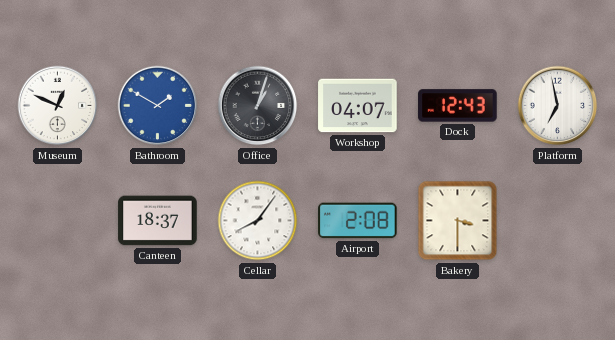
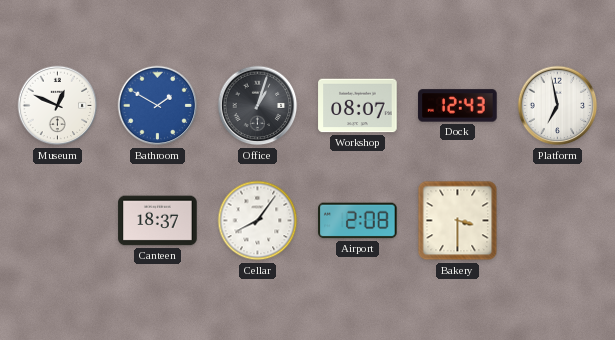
Workshop: 04:07 -> 08:07 (358, 106)
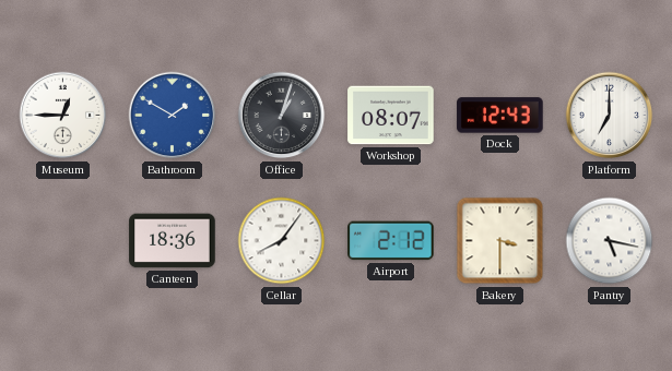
Museum: 12:49 -> 12:45 (63, 116)
Platform: 6:58 -> 7:00 (610, 116)
Canteen: 18:37 -> 18:36 (173, 241)
Airport: 2:08 -> 2:12 (391, 241)
Pantry: none -> 5:17 (610, 241)
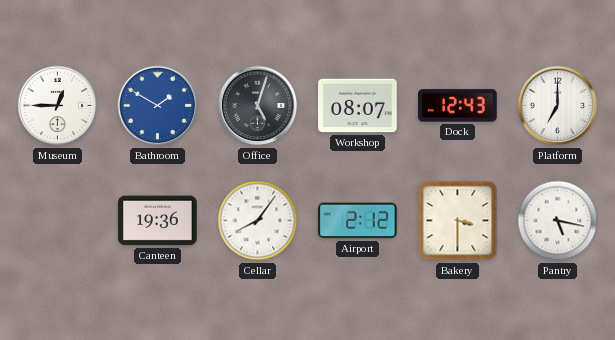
Office: 1:03 -> 5:03 (258, 106)
Canteen: 18:36 -> 19:36 (158, 221)
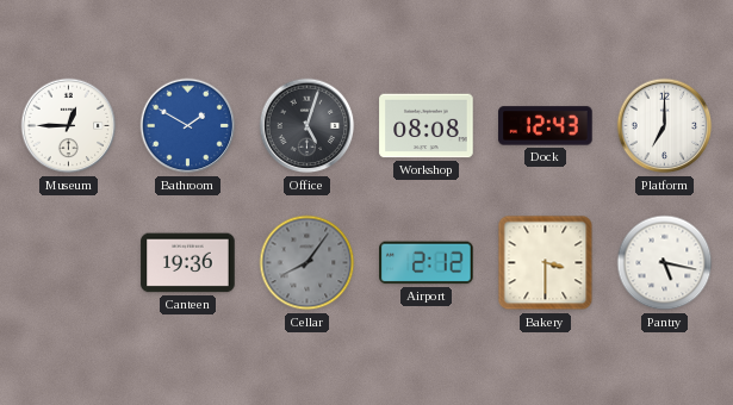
Workshop: 08:07 -> 08:08 (427, 126)
Cellar dial: white -> grey (308, 263)
